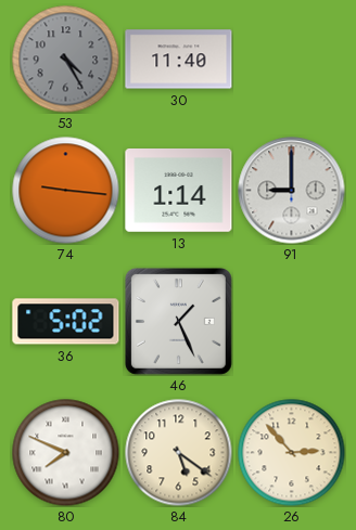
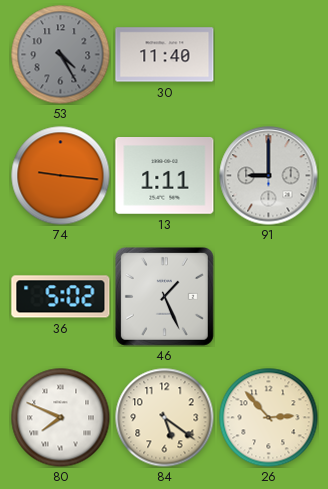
13: 1:14 -> 1:11 (165, 176)
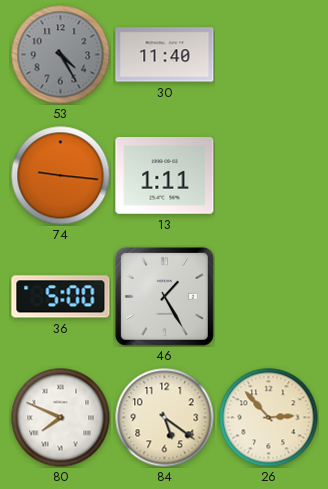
91: 9:00 -> none (269, 176)
36: 5:02 -> 5:00 (61, 297)
46: 1:26 -> 1:25 (164, 296)
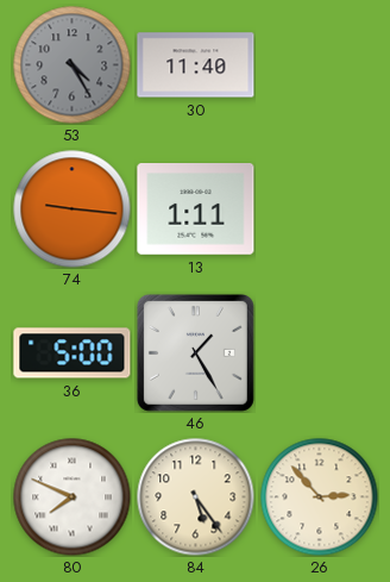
84: 5:21 -> 5:24 (196, 497)
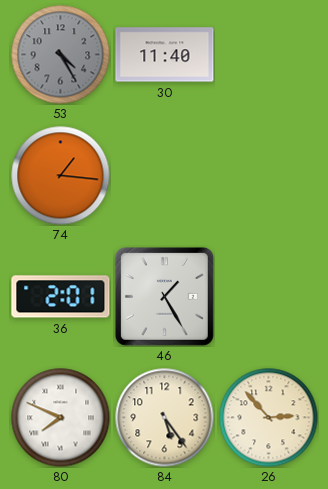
74: 9:16 -> 1:16 (61, 176)
13: 1:11 -> none (196, 209)
36: 5:00 -> 2:01 (61, 297)
